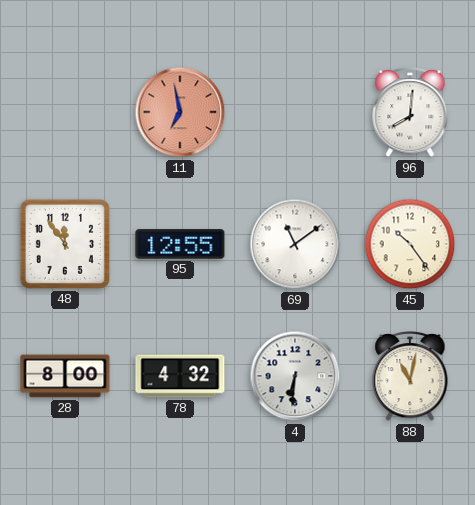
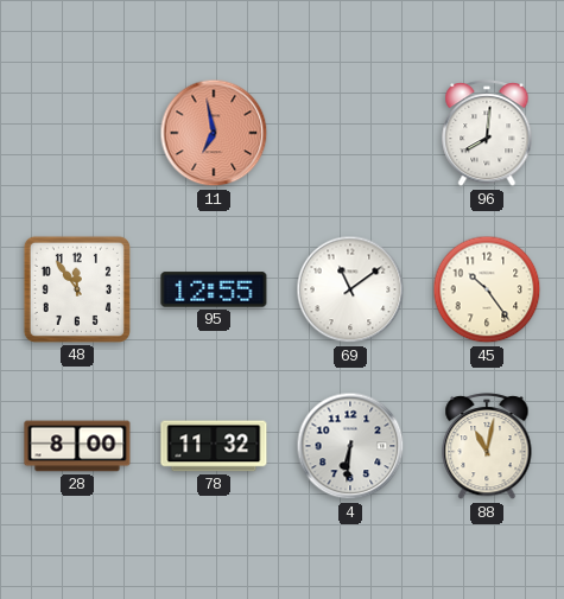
78: 4:32 -> 11:32 (214, 446)
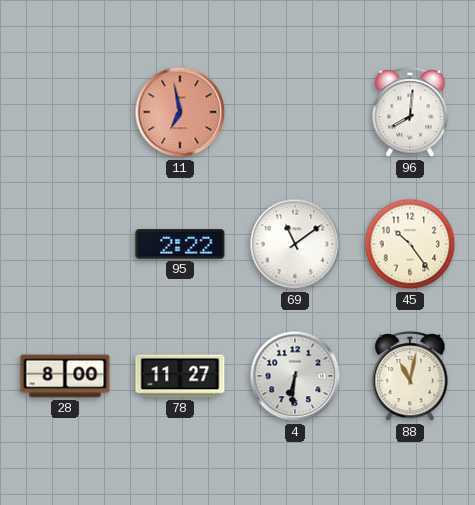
48: 11:54 -> none (77, 289)
95: 12:55 -> 2:22 (180, 244)
78: 11:32 -> 11:27 (180, 376)
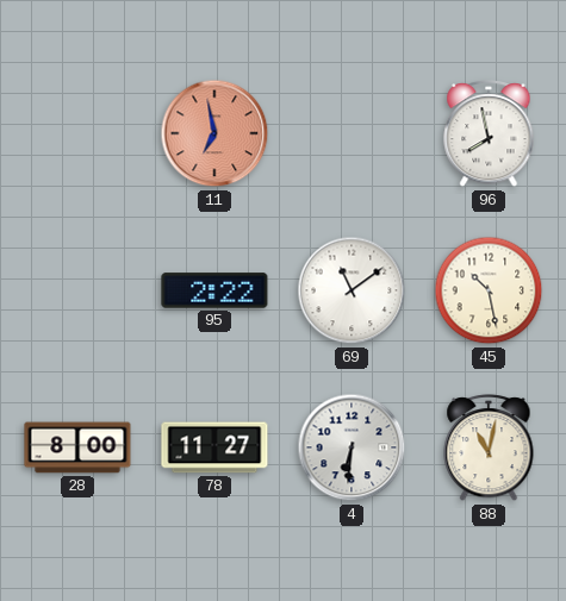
96: 8:01 -> 7:58 (489, 134)
45: 10:24 -> 10:28 (489, 290)
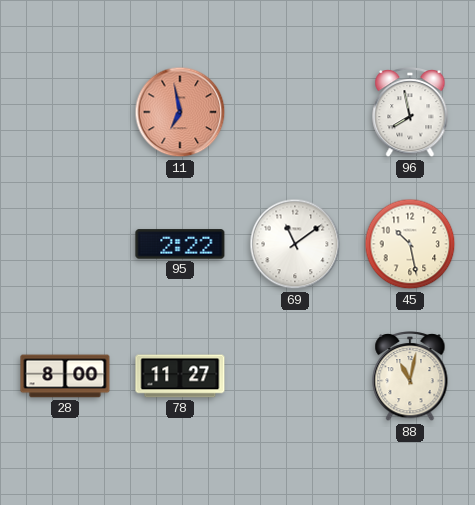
4: 6:31 -> none (352, 447)
